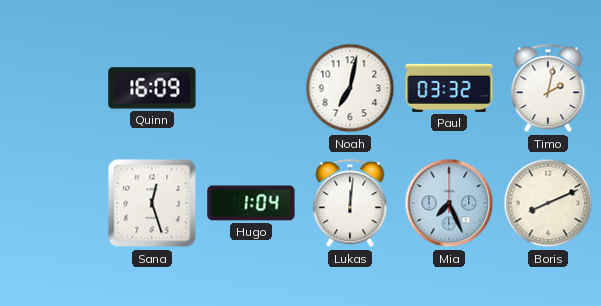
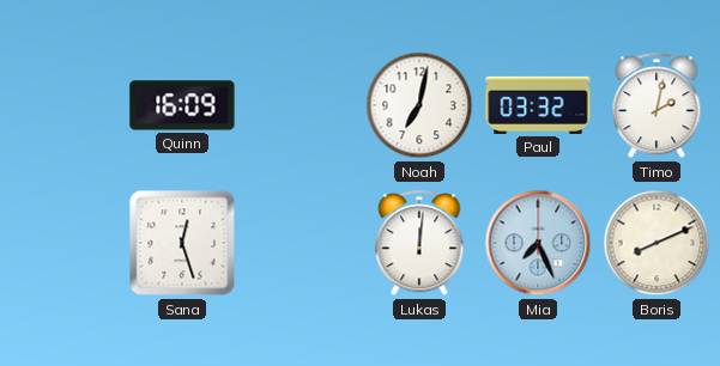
Hugo: 1:04 -> none (251, 203)
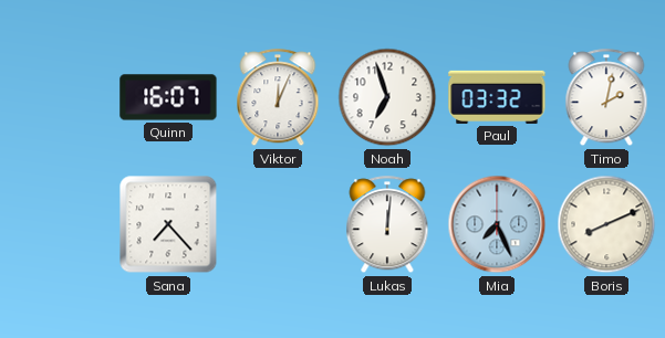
Quinn: 16:09 -> 16:07 (168, 97)
Viktor: none -> 12:04 (278, 98)
Noah: 7:02 -> 6:57 (387, 97)
Sana: 12:27 -> 7:23 (168, 224)
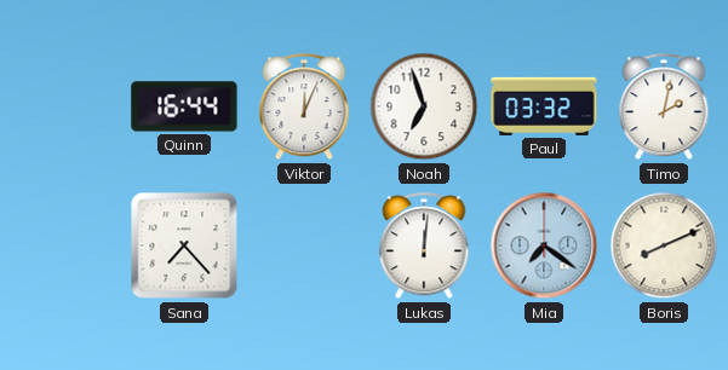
Quinn: 16:07 -> 16:44 (184, 106)
Mia: 7:26 -> 7:21 (544, 245)
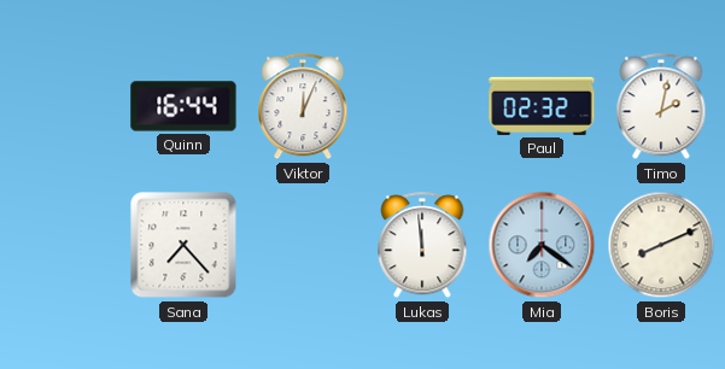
Noah: 6:57 -> none (424, 106)
Paul: 03:32 -> 02:32 (542, 106)
Lukas: 12:01 -> 11:59 (422, 246)
